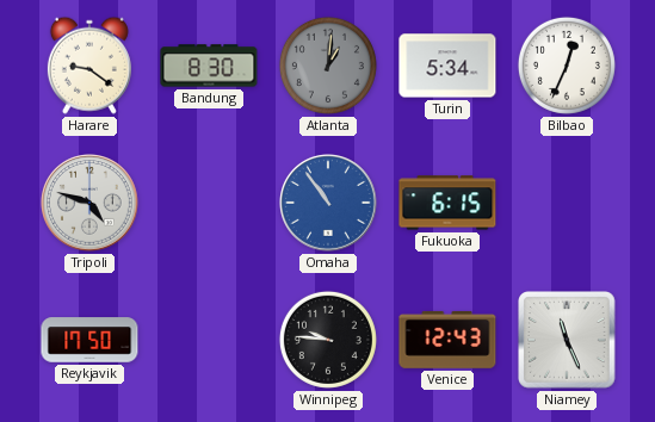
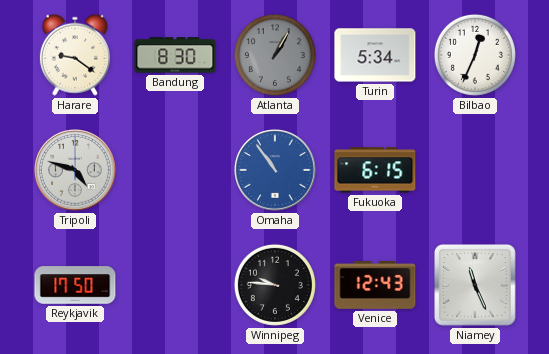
Atlanta: 1:01 -> 1:05 (275, 55)
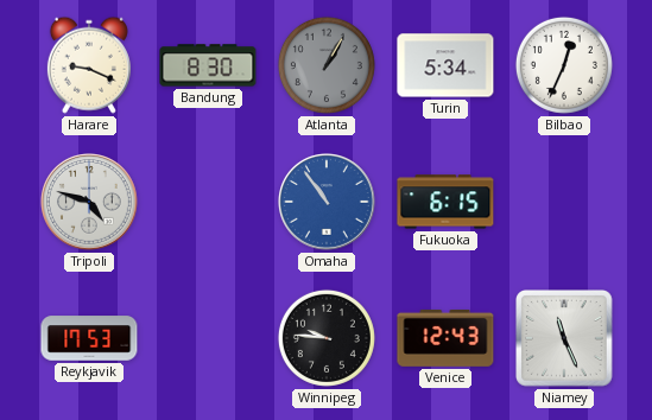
Harare: 9:21 -> 9:19 (89, 65)
Reykjavik: 17:50 -> 17:53 (89, 338)
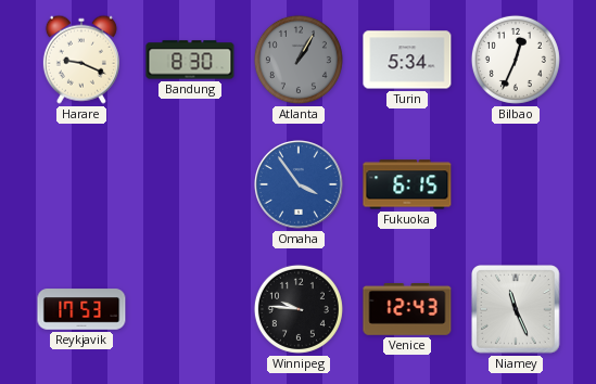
Tripoli: 4:48 -> none (90, 203)
Omaha: 10:54 -> 3:54 (300, 185)
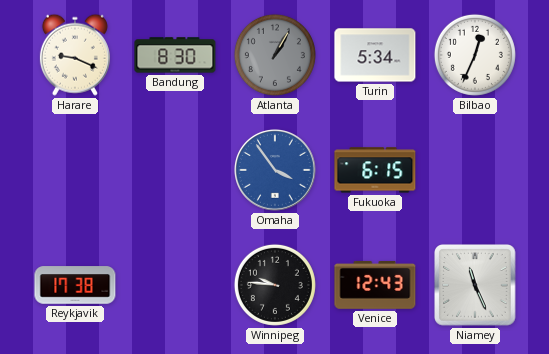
Reykjavik: 17:53 -> 17:38 (75, 285)
